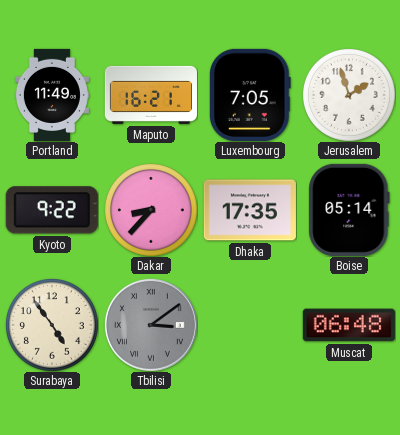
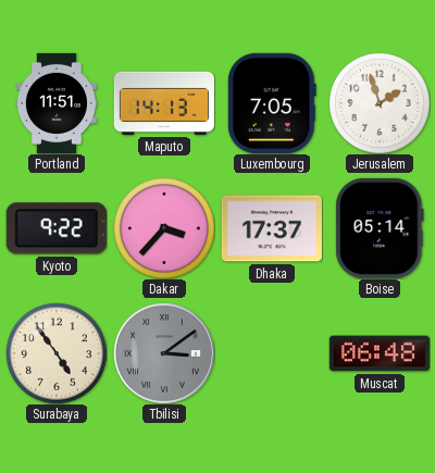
Portland: 11:49 -> 11:51 (57, 103)
Maputo: 16:21 -> 14:13 (164, 103)
Dakar: 8:37 -> 3:37 (164, 228)
Dhaka: 17:35 -> 17:37 (272, 228)
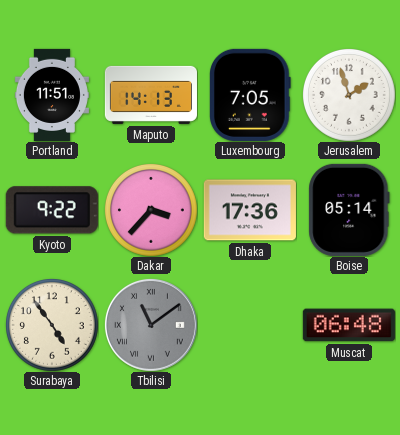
Dhaka: 17:37 -> 17:36 (250, 210)
Tbilisi: 3:09 -> 11:09 (151, 325)
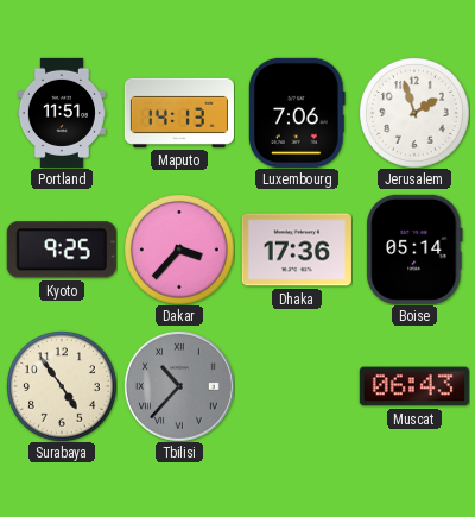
Luxembourg: 7:05 -> 7:06 (297, 113)
Kyoto: 9:22 -> 9:25 (62, 250)
Tbilisi: 11:09 -> 10:37 (179, 386)
Muscat: 06:48 -> 06:43 (414, 386)
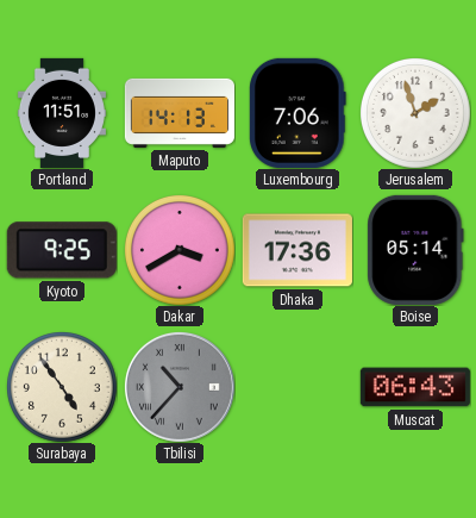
Dakar: 3:37 -> 3:40 (180, 250)
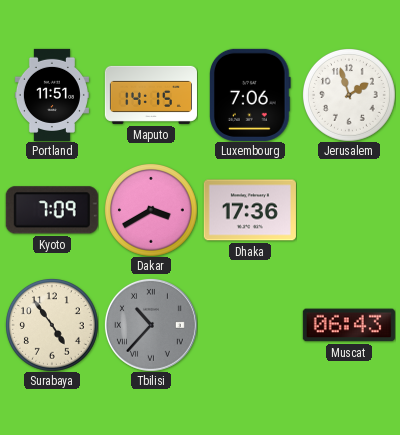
Maputo: 14:13 -> 14:15 (151, 95)
Kyoto: 9:25 -> 7:09 (52, 210)
Boise: 05:14 -> none (415, 250)
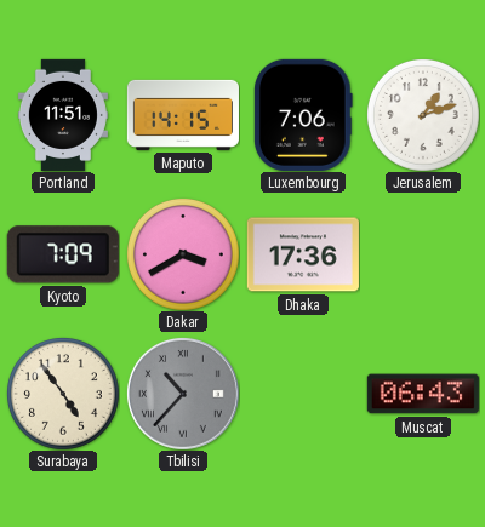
Jerusalem: 1:57 -> 1:12 (423, 115)
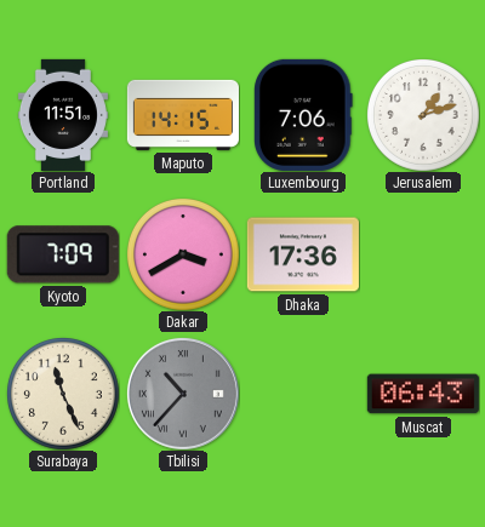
Surabaya: 4:54 -> 11:26 (63, 394)
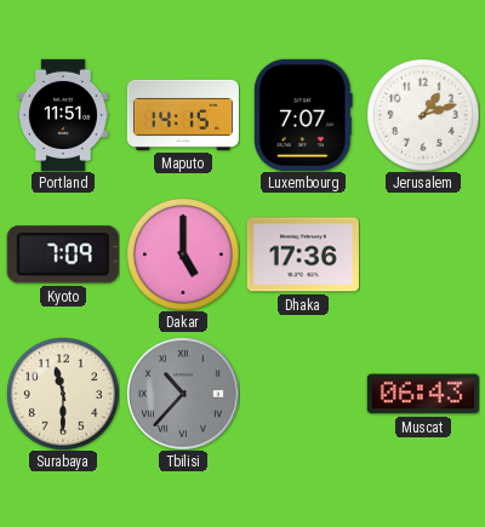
Luxembourg: 7:06 -> 7:07 (303, 115)
Dakar: 3:40 -> 5:00 (183, 254)
Surabaya: 11:26 -> 11:30 (63, 394)
